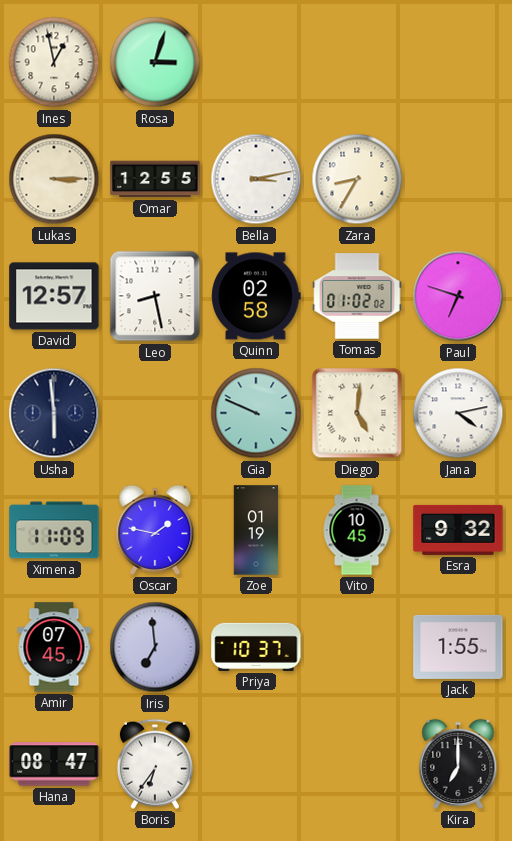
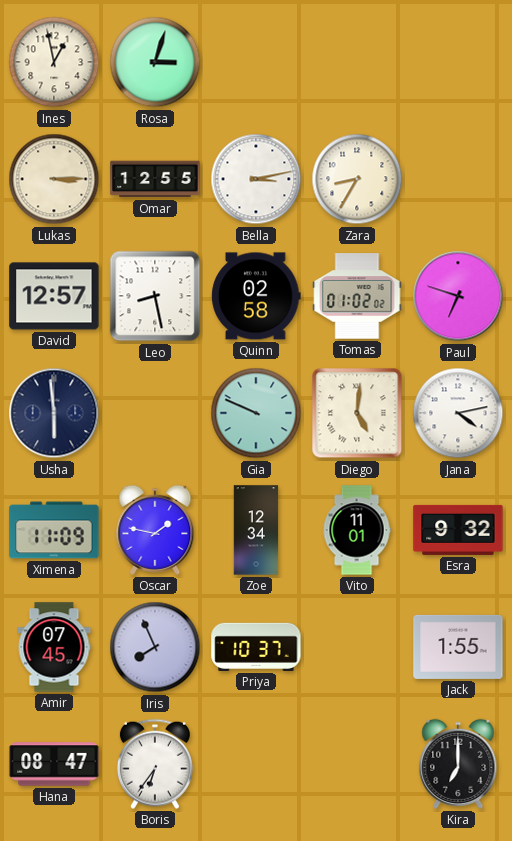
Zoe: 01:19 -> 12:34 (256, 530)
Vito: 10:45 -> 11:01 (357, 530)
Iris: 6:59 -> 7:56 (155, 647)
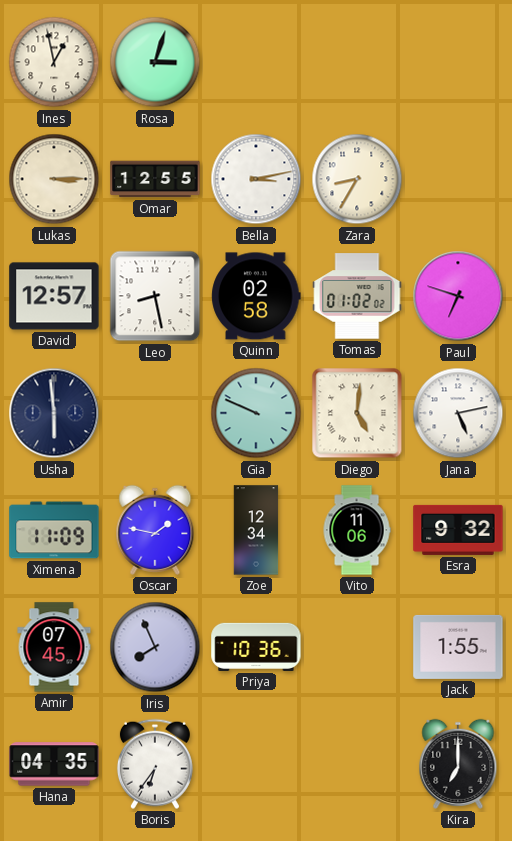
Jana: 4:13 -> 5:13 (458, 413)
Vito: 11:01 -> 11:06 (357, 530)
Priya: 10:37 -> 10:36 (256, 647)
Hana: 08:47 -> 04:35 (54, 764)
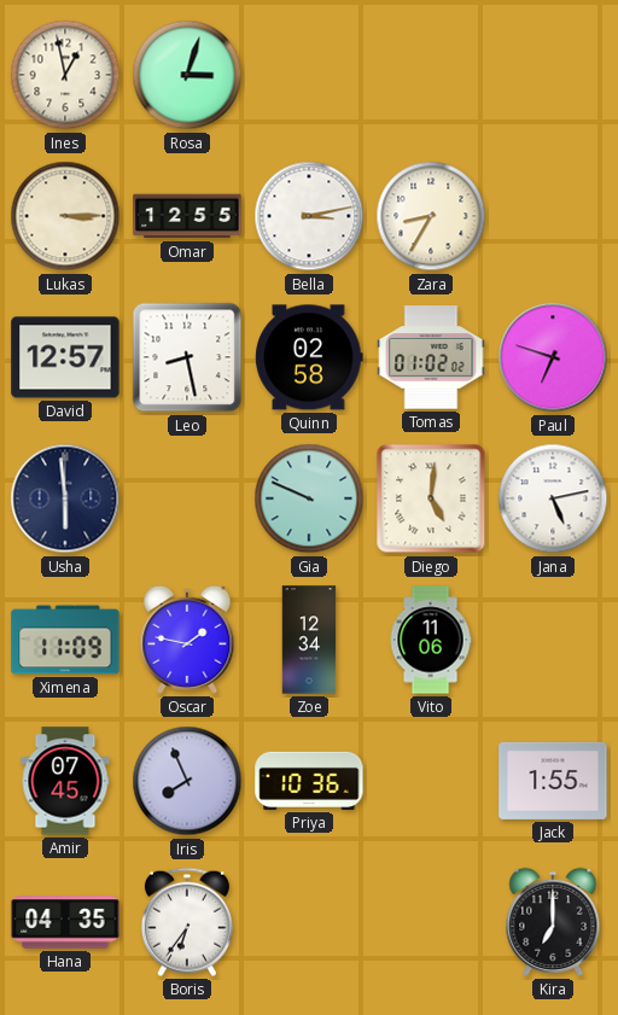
Esra: 9:32 -> none (458, 530)
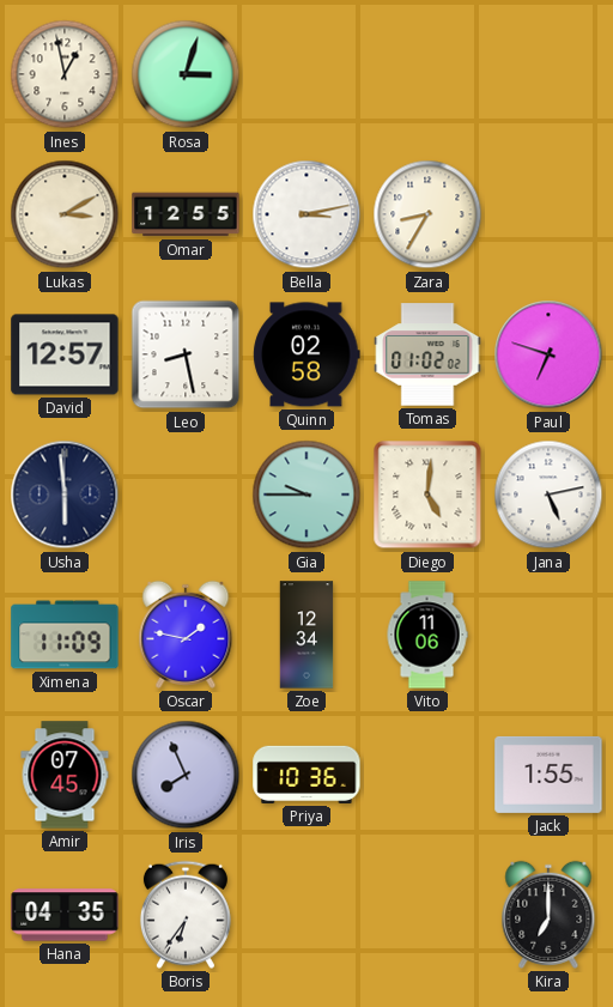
Lukas: 3:15 -> 3:10 (65, 214)
Gia: 9:49 -> 9:45 (306, 495)
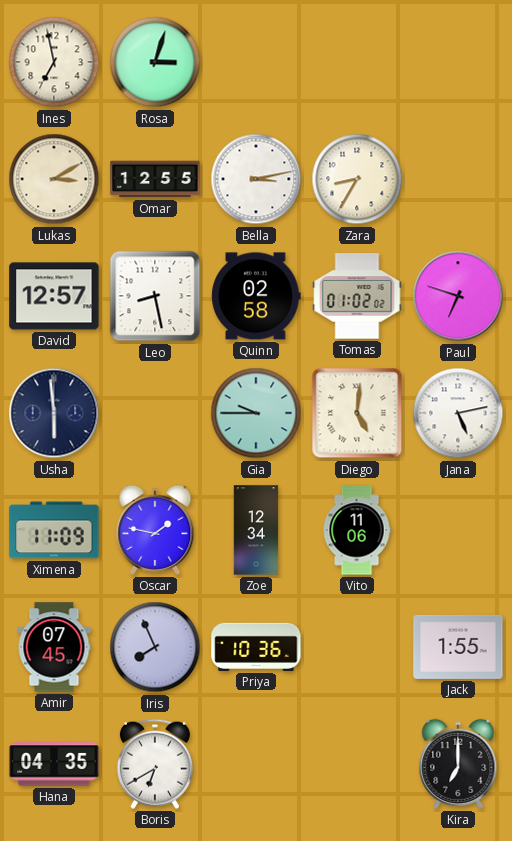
Ines: 12:58 -> 6:58 (54, 62)
Boris: 6:36 -> 6:40 (155, 764)
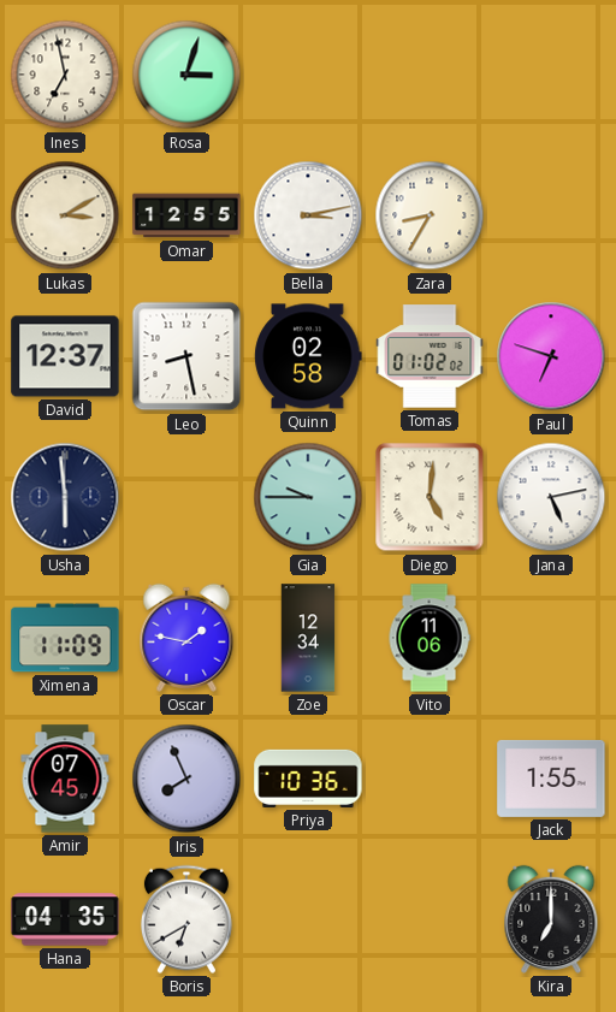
David: 12:57 -> 12:37 (65, 356)
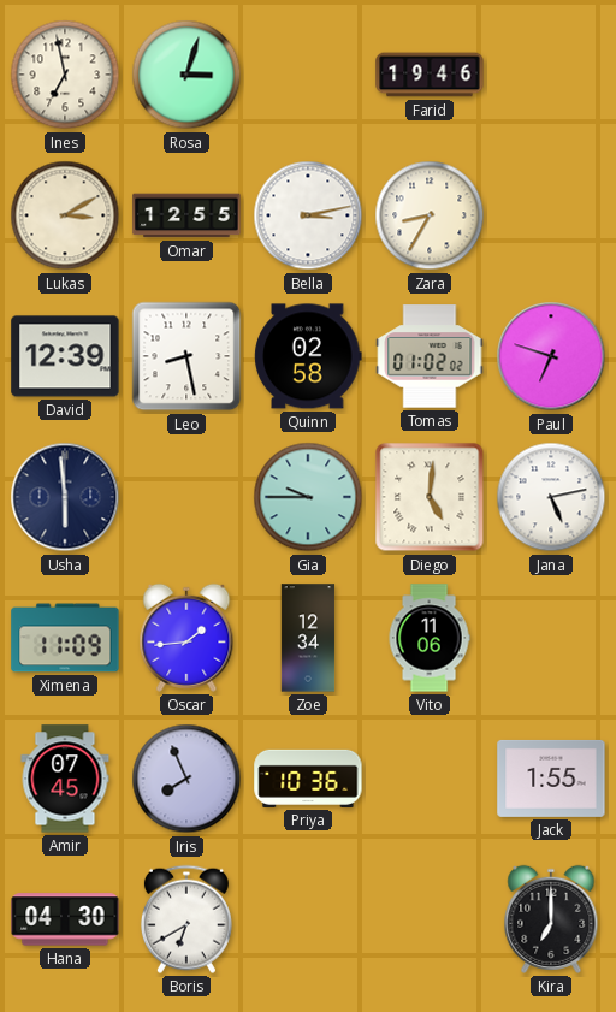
Farid: none -> 19:46 (430, 75)
David: 12:37 -> 12:39 (65, 356)
Oscar: 1:47 -> 1:44 (186, 638)
Hana: 04:35 -> 04:30 (65, 919)
